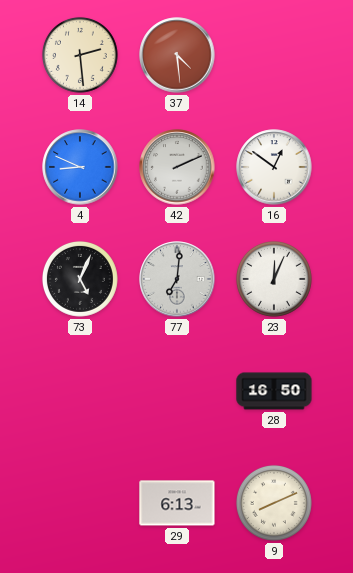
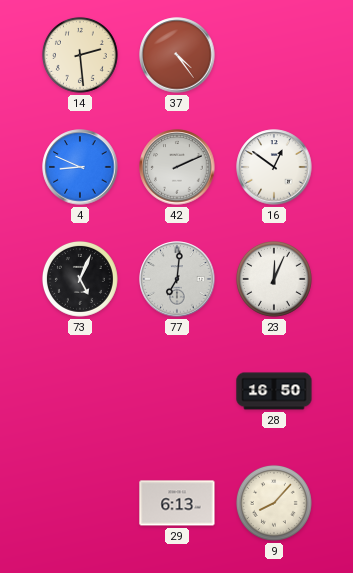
37: 4:29 -> 4:24 (177, 55)
9: 8:11 -> 8:07 (274, 503)
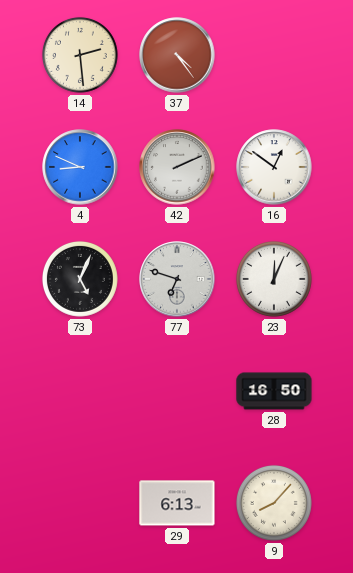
77: 7:01 -> 6:48 (177, 279)
